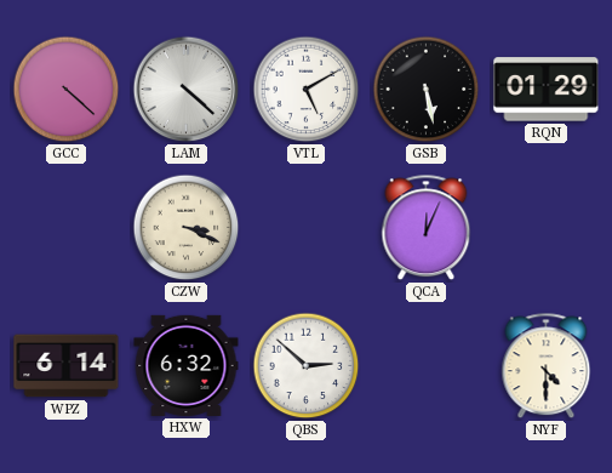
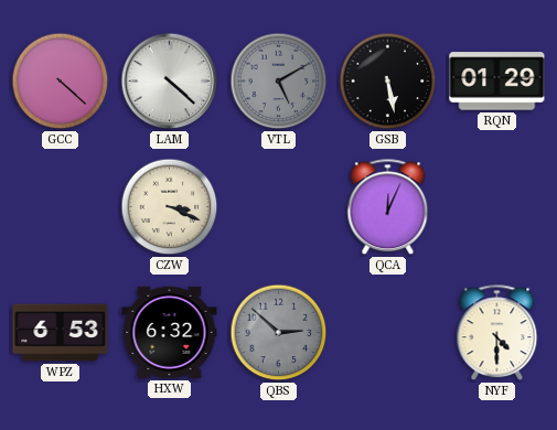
VTL dial: white -> grey (279, 82)
WPZ: 6:14 -> 6:53 (61, 333)
QBS dial: white -> grey (279, 333)
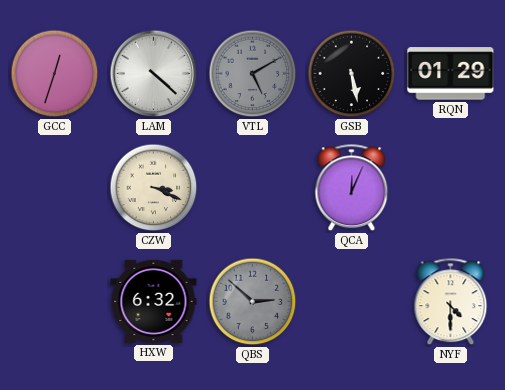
GCC: 4:22 -> 12:33 (55, 74)
WPZ: 6:53 -> none (61, 333)
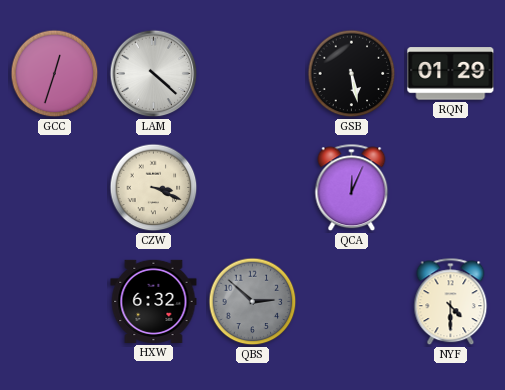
VTL: 5:10 -> none (253, 74)
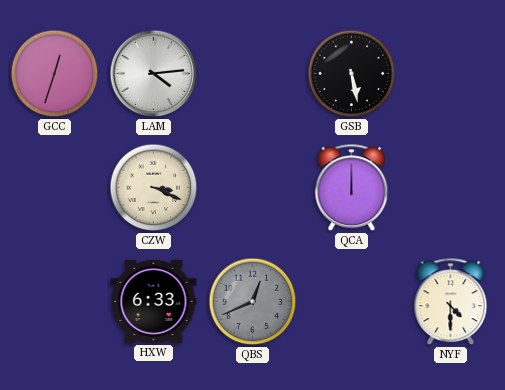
LAM: 4:22 -> 4:14 (154, 74)
RQN: 01:29 -> none (451, 74)
QCA: 12:04 -> 12:00 (352, 188)
HXW: 6:32 -> 6:33 (154, 301)
QBS: 2:52 -> 12:41 (253, 302)
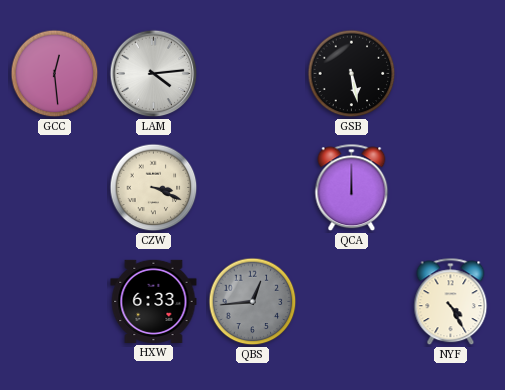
GCC: 12:33 -> 12:29 (55, 74)
QBS: 12:41 -> 12:44 (253, 302)
NYF: 4:30 -> 4:25 (451, 302)
